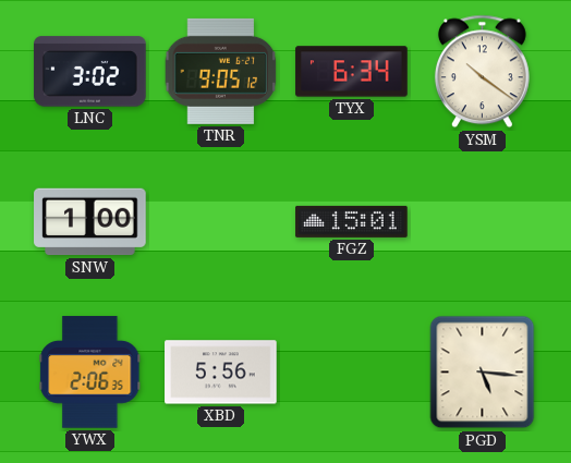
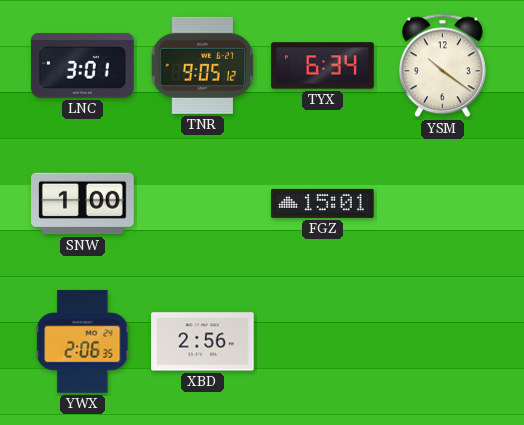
LNC: 3:02 -> 3:01 (83, 66)
XBD: 5:56 -> 2:56 (203, 342)
PGD: 5:16 -> none (483, 373)
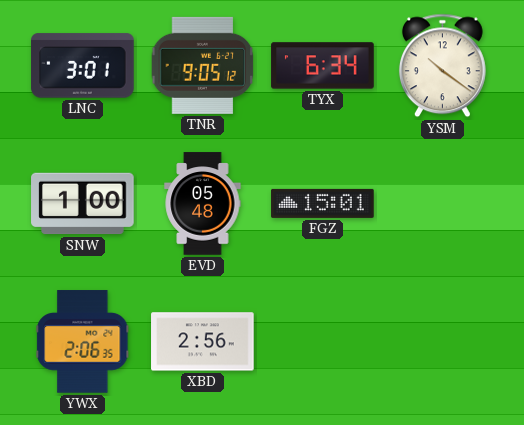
EVD: none -> 05:48 (203, 204)
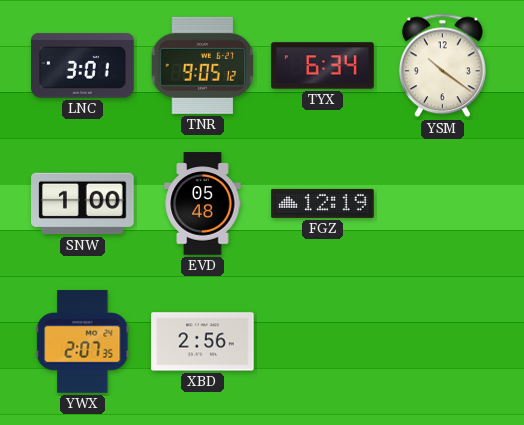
FGZ: 15:01 -> 12:19 (323, 203)
YWX: 2:06 -> 2:07 (83, 342)
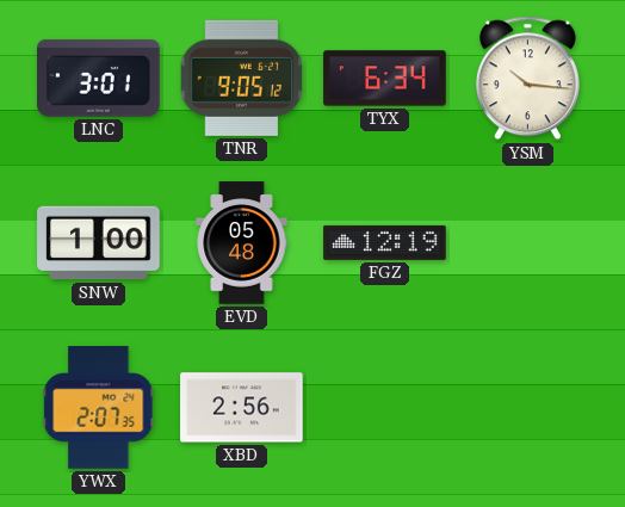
YSM: 10:21 -> 10:16 (527, 79)
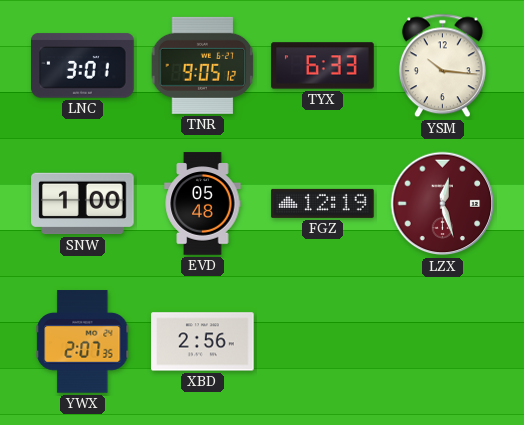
TYX: 6:34 -> 6:33 (323, 66)
LZX: none -> 12:27 (443, 204)
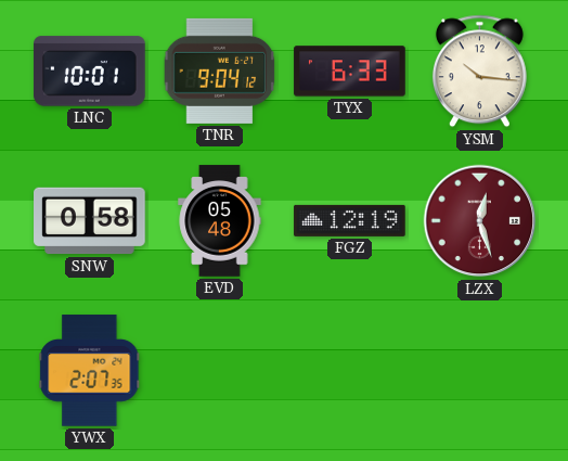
LNC: 3:01 -> 10:01 (90, 72)
TNR: 9:05 -> 9:04 (220, 71)
SNW: 1:00 -> 0:58 (90, 221)
XBD: 2:56 -> none (203, 342)
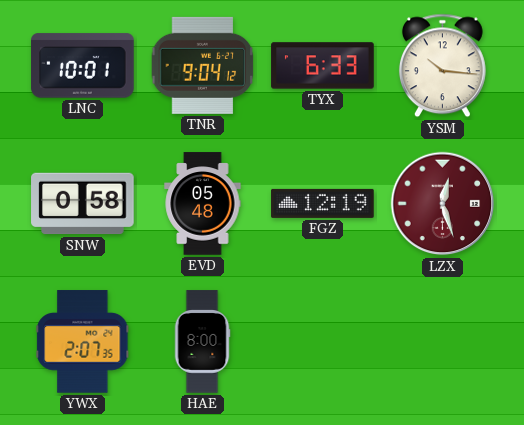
HAE: none -> 8:00 (202, 342)
